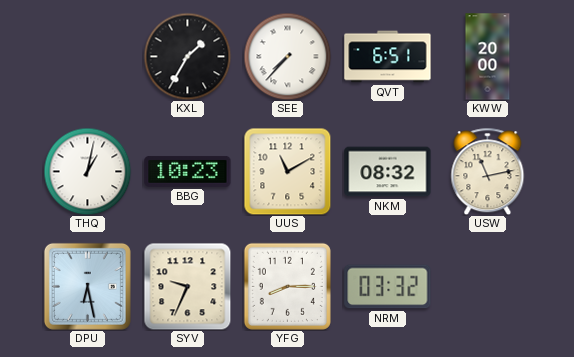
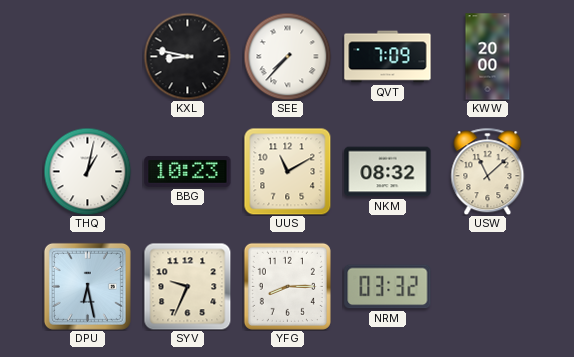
KXL: 1:35 -> 8:47 (187, 56)
QVT: 6:51 -> 7:09 (388, 57)
USW: 11:13 -> 11:08 (488, 171)
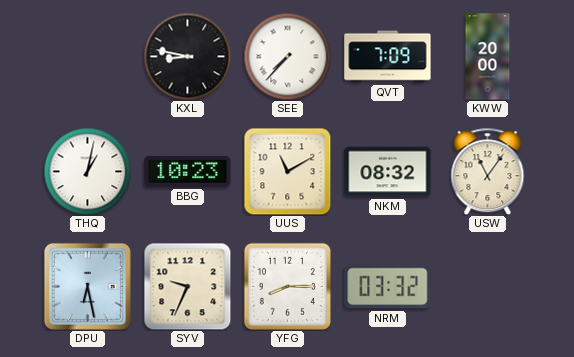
USW: 11:08 -> 11:06 (488, 171)
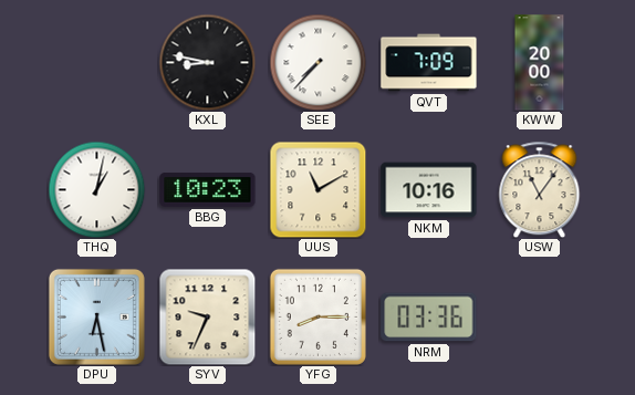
NKM: 08:32 -> 10:16 (429, 190)
NRM: 03:32 -> 03:36 (429, 318)
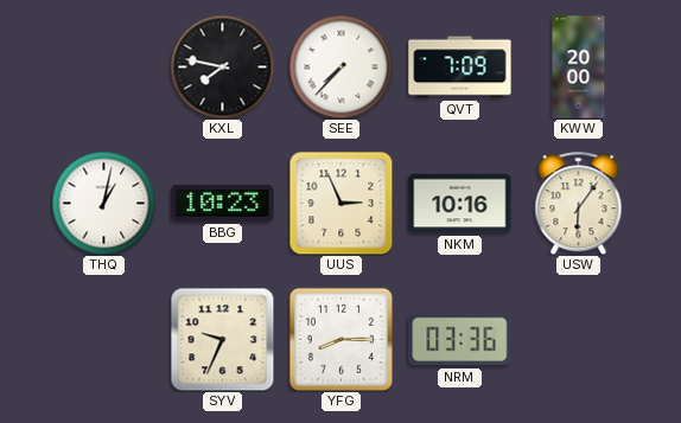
KXL: 8:47 -> 7:47 (222, 66)
UUS: 11:10 -> 2:56 (340, 203)
USW: 11:06 -> 6:06 (579, 203)
DPU: 6:28 -> none (96, 316)
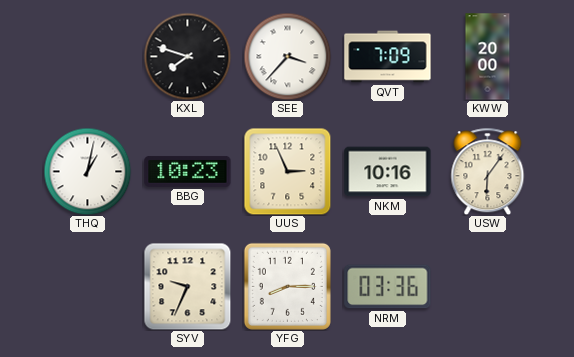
KXL: 7:47 -> 7:48 (187, 56)
SEE: 7:37 -> 3:37 (287, 56)
